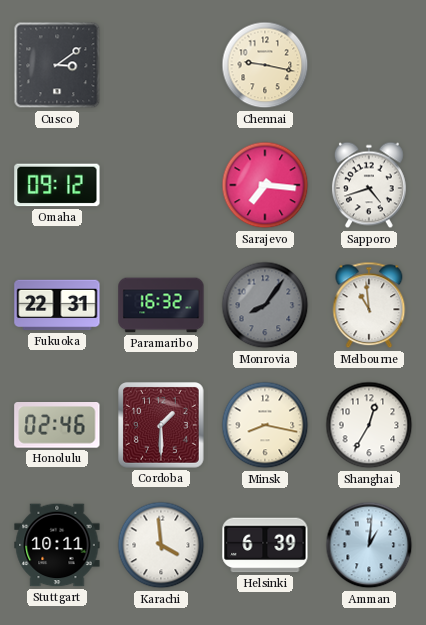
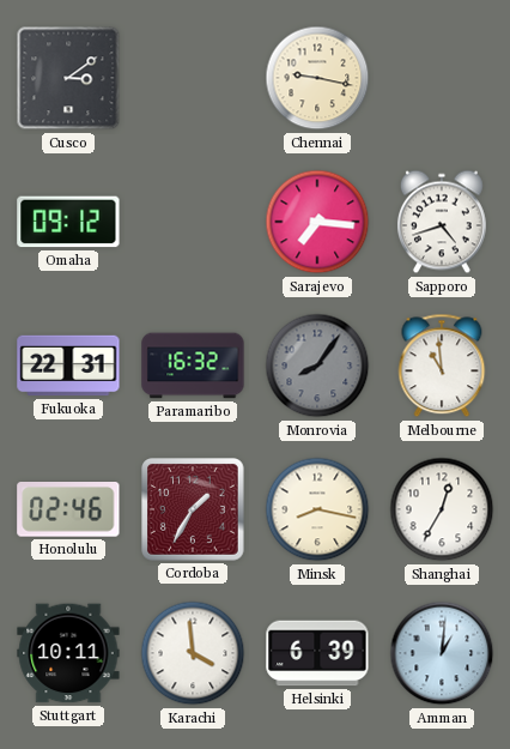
Cordoba: 1:30 -> 1:35 (193, 509)
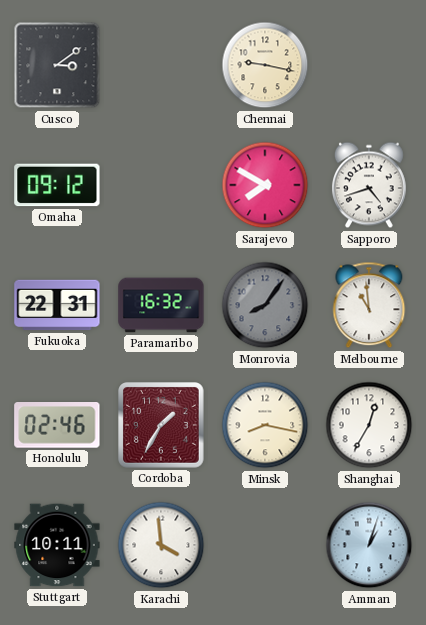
Sarajevo: 7:16 -> 7:50 (265, 185)
Helsinki: 6:39 -> none (317, 653)
Amman: 1:01 -> 1:03 (369, 545)
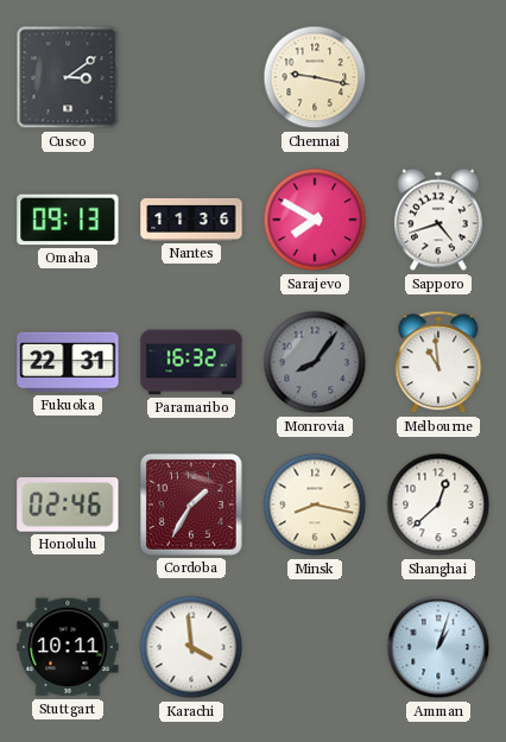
Omaha: 09:12 -> 09:13 (68, 220)
Nantes: none -> 11:36 (191, 220)
Shanghai: 12:35 -> 12:38 (438, 505)
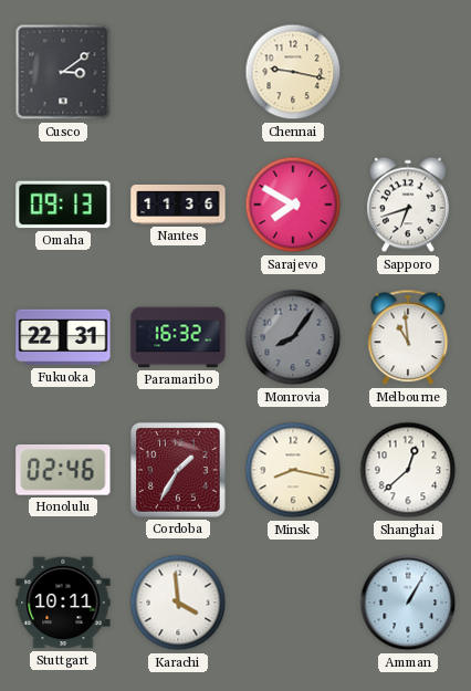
Sapporo: 4:42 -> 6:42 (408, 205)
Amman: 1:03 -> 1:05 (408, 603)
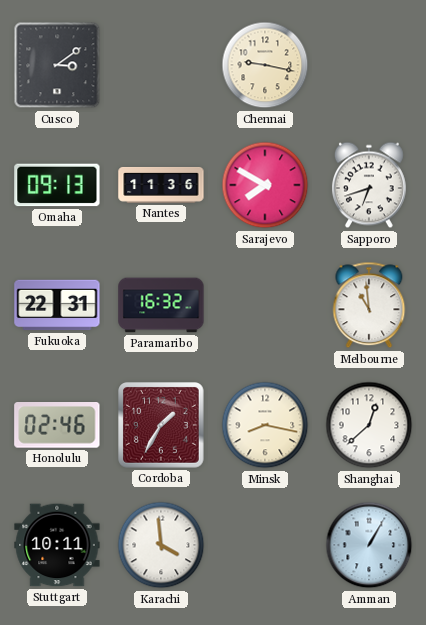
Monrovia: 8:06 -> none (293, 337)
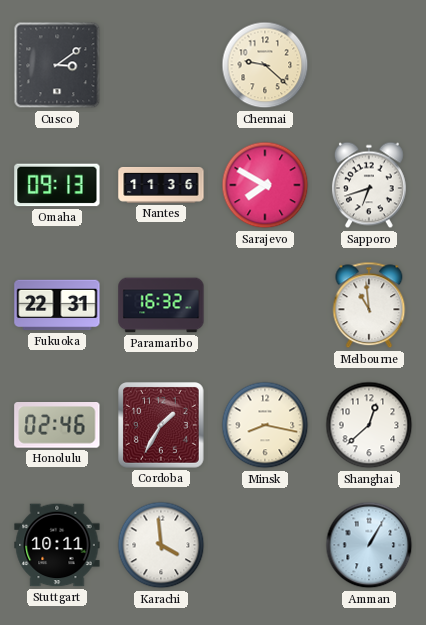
Chennai: 9:17 -> 9:22 (265, 65)
